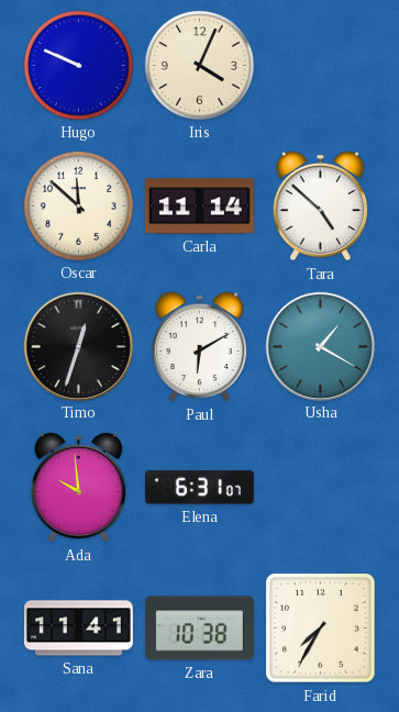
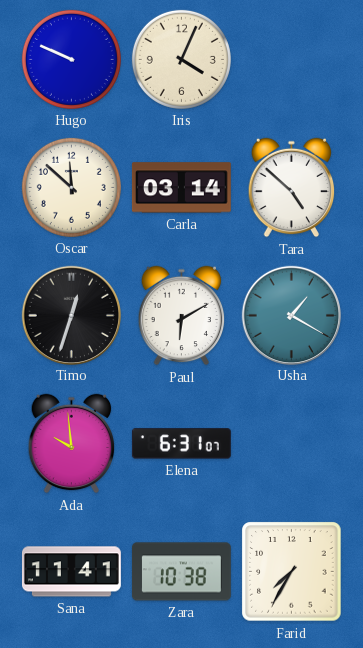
Carla: 11:14 -> 03:14 (181, 188)
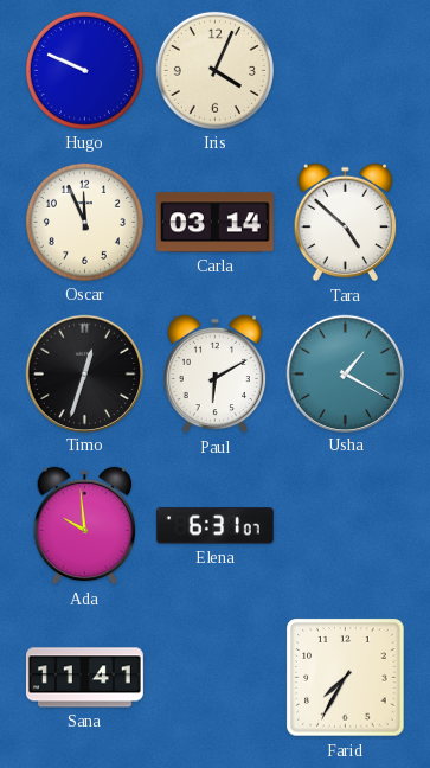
Oscar: 11:52 -> 11:56 (84, 222)
Zara: 10:38 -> none (181, 572)
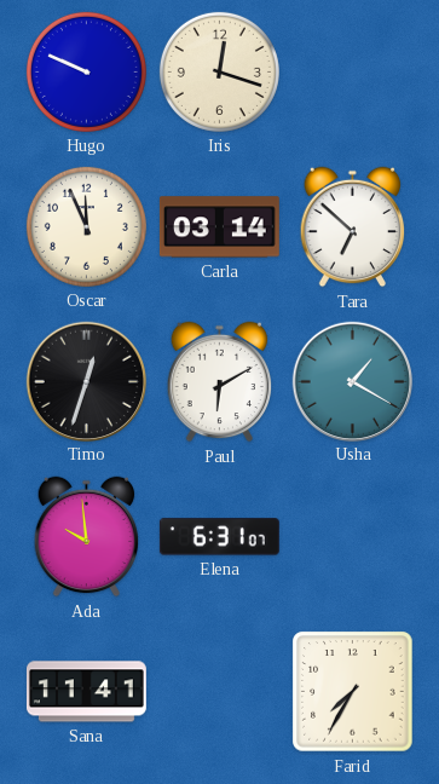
Iris: 4:04 -> 12:18 (219, 71)
Tara: 4:52 -> 6:52 (353, 227)
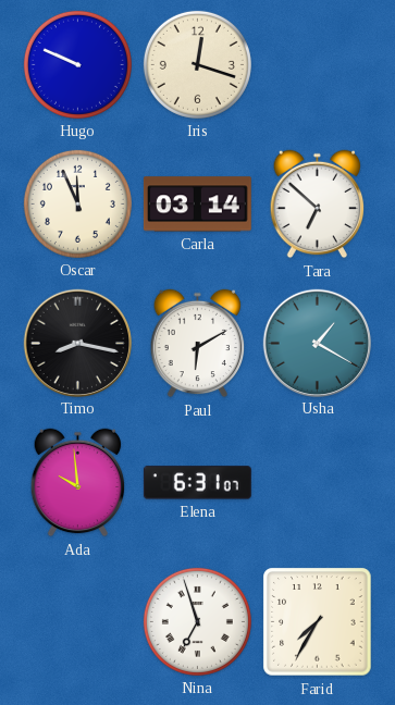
Timo: 12:33 -> 8:17 (77, 343)
Sana: 11:41 -> none (86, 692)
Nina: none -> 6:57 (197, 621)
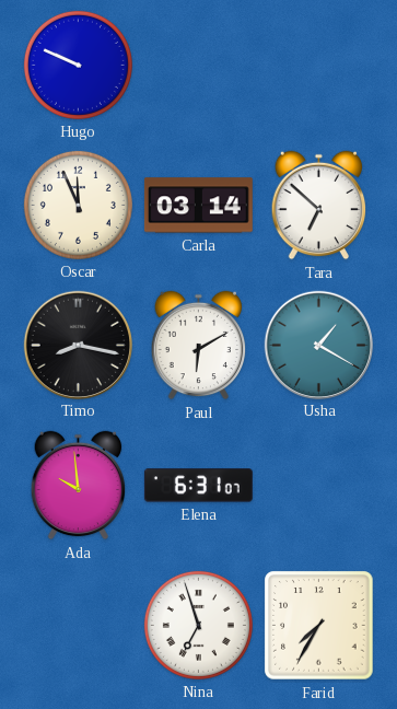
Iris: 12:18 -> none (197, 64)
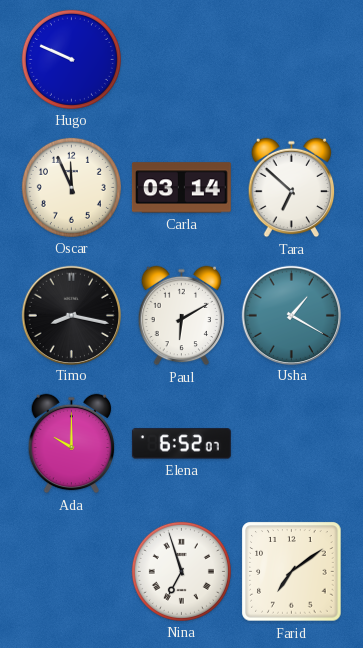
Ada: 9:59 -> 10:00 (72, 444)
Elena: 6:31 -> 6:52 (181, 444)
Farid: 7:35 -> 7:09 (292, 572)
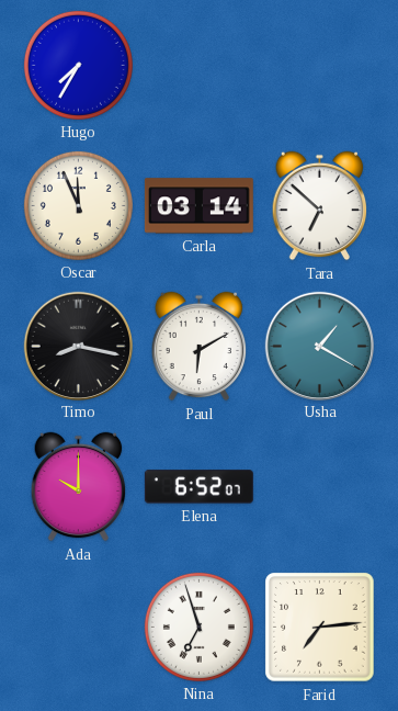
Hugo: 9:49 -> 7:35 (78, 65)
Farid: 7:09 -> 7:14 (320, 628)
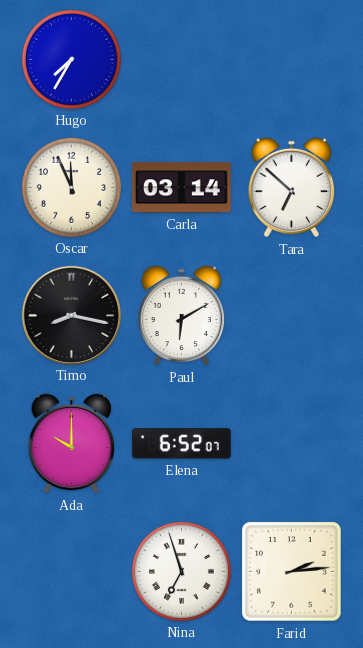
Usha: 1:20 -> none (319, 346)
Farid: 7:14 -> 2:14 (292, 572)
